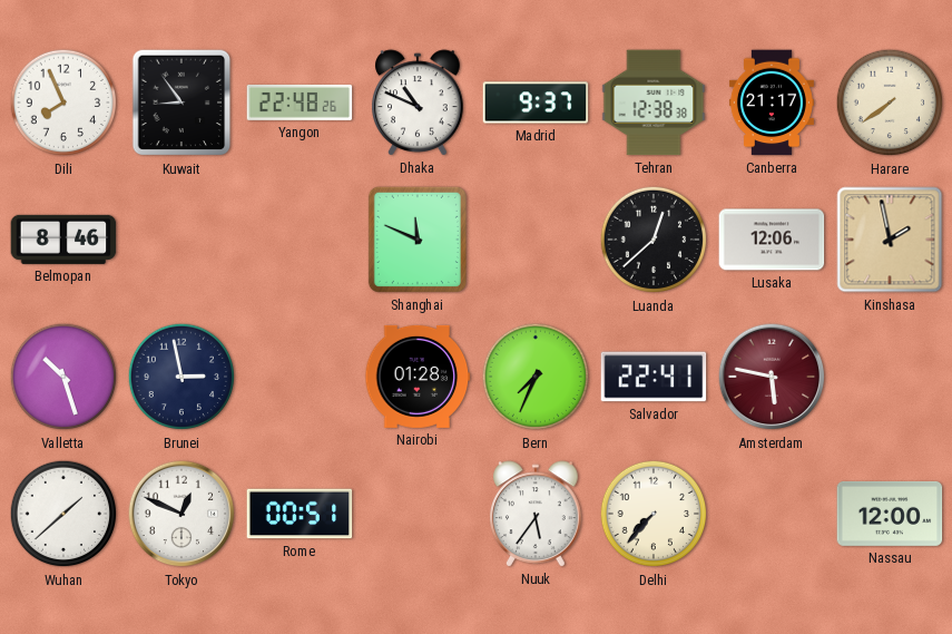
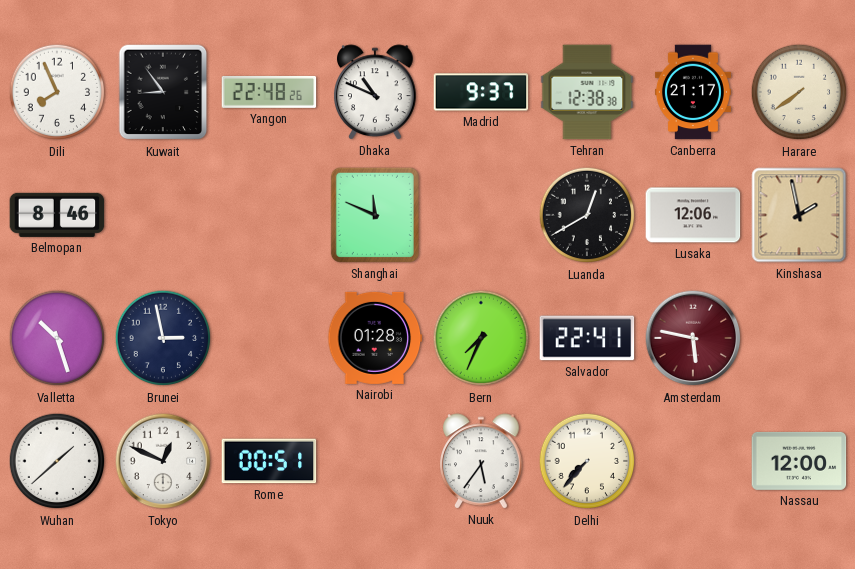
Luanda: 12:38 -> 12:40 (587, 215)
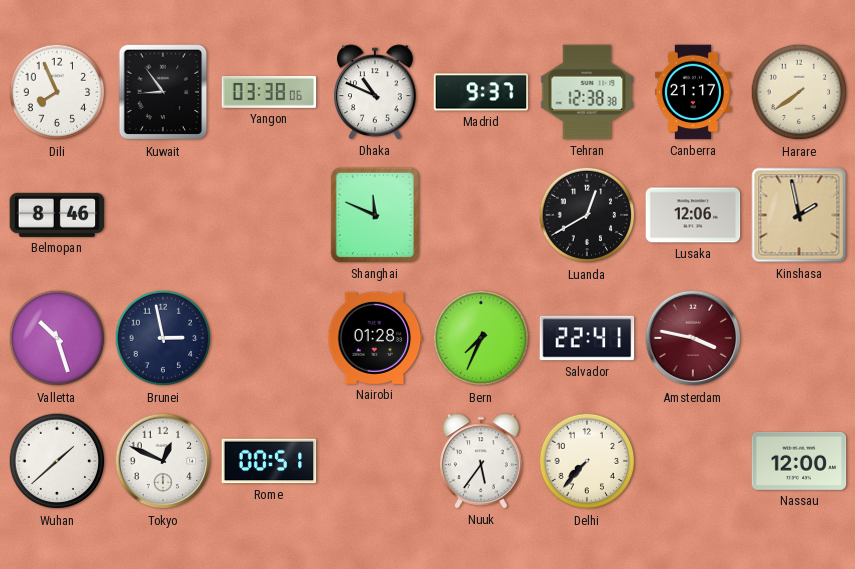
Yangon: 22:48 -> 03:38 (269, 92)
Amsterdam: 5:47 -> 3:47 (693, 338)
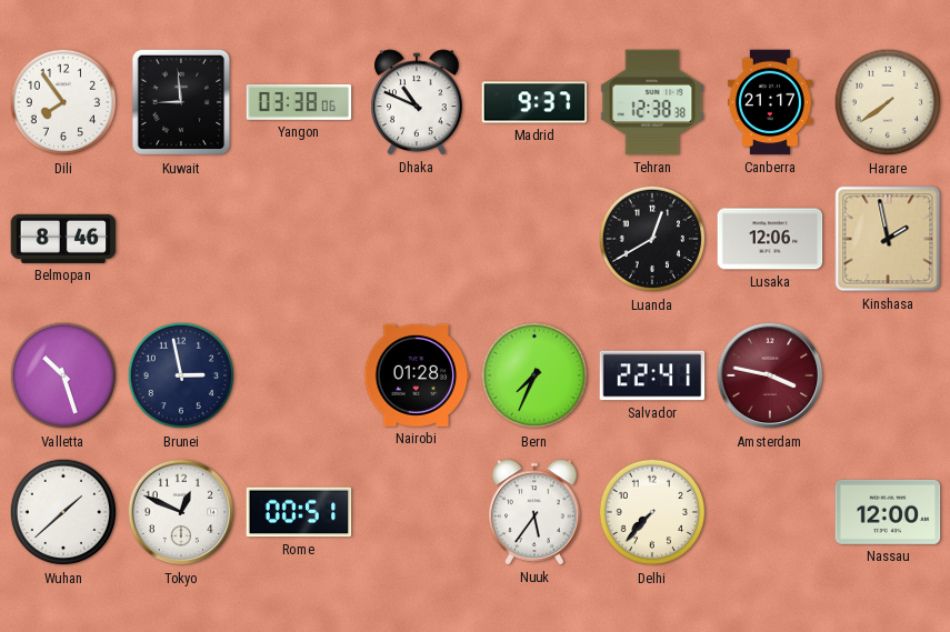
Dili: 7:56 -> 7:54 (63, 102)
Kuwait: 8:54 -> 8:59 (181, 102)
Shanghai: 11:49 -> none (375, 215)
